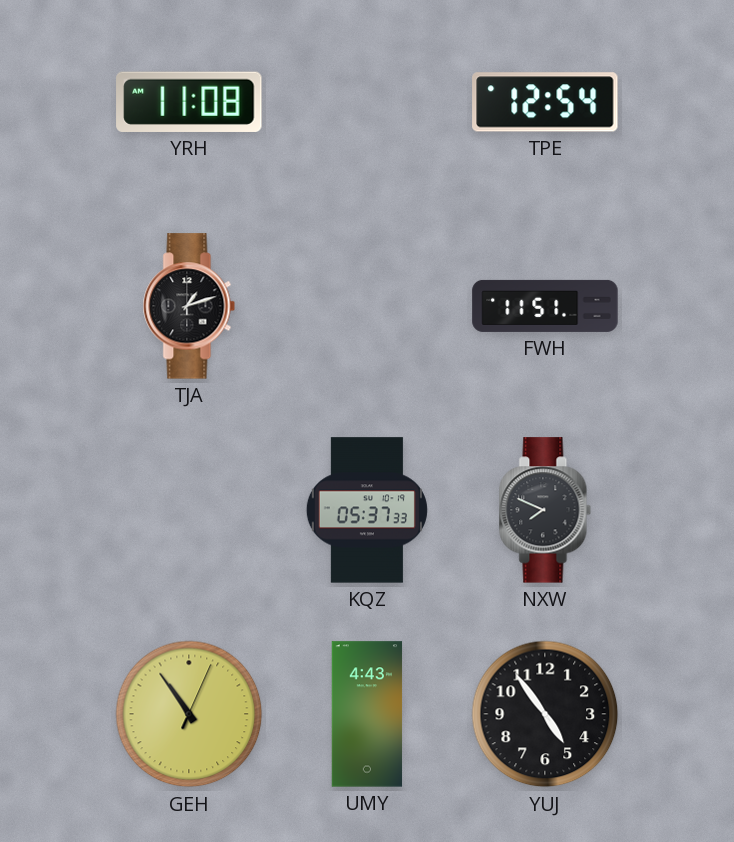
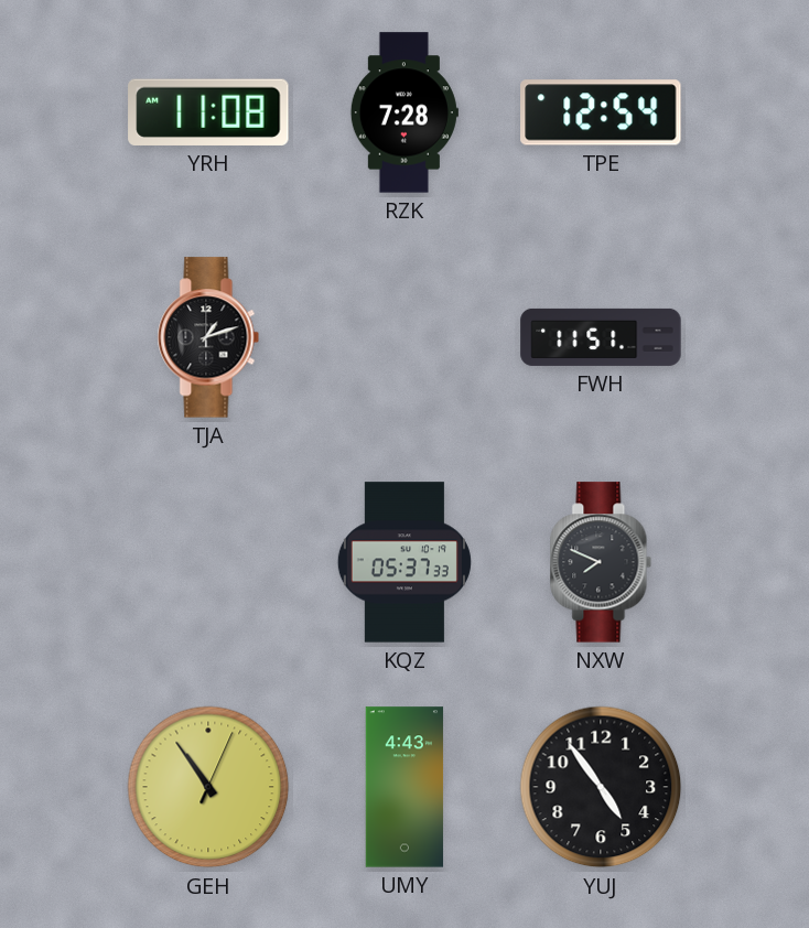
RZK: none -> 7:28 (404, 112)
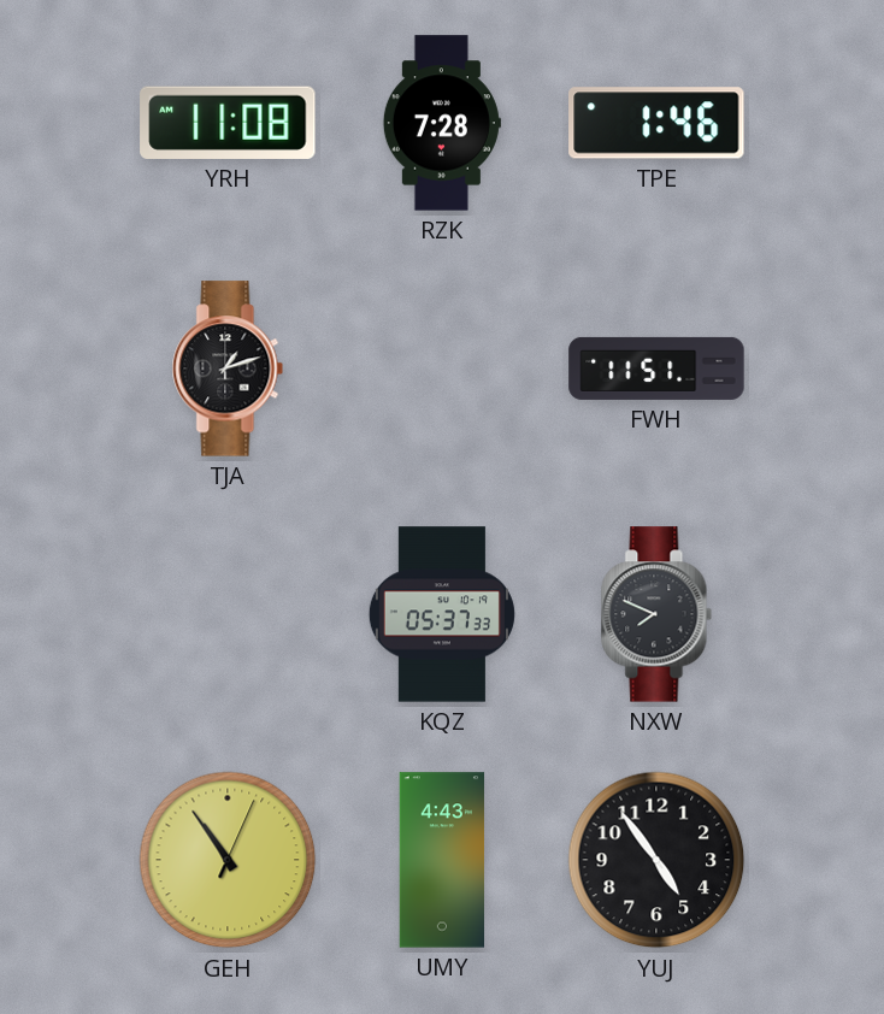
TPE: 12:54 -> 1:46 (656, 123)
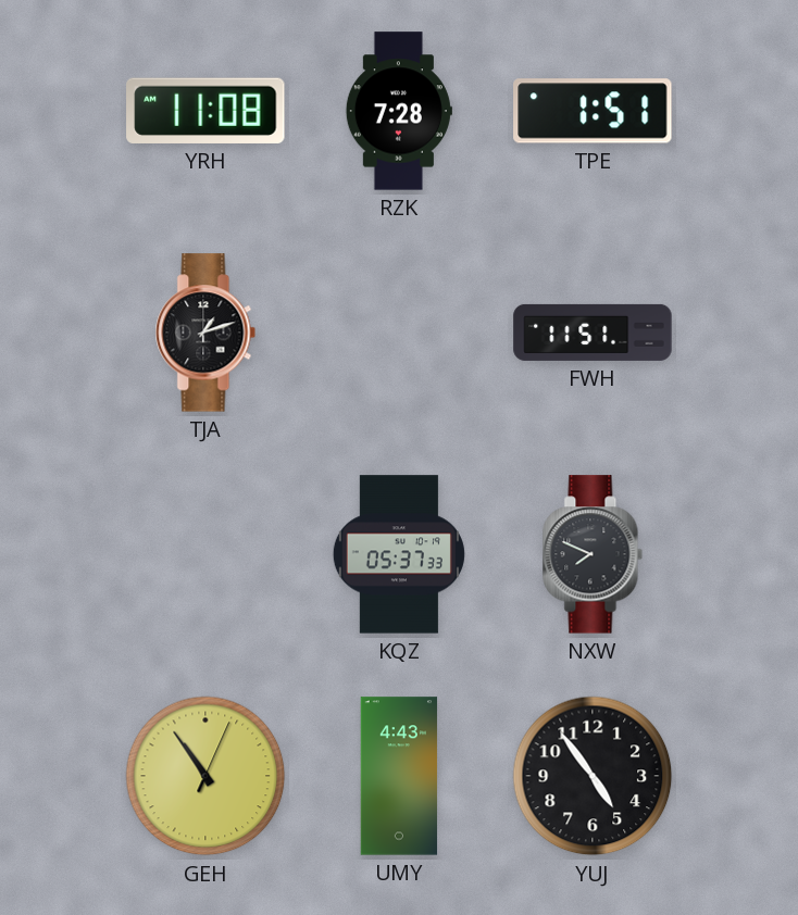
TPE: 1:46 -> 1:51 (593, 111)
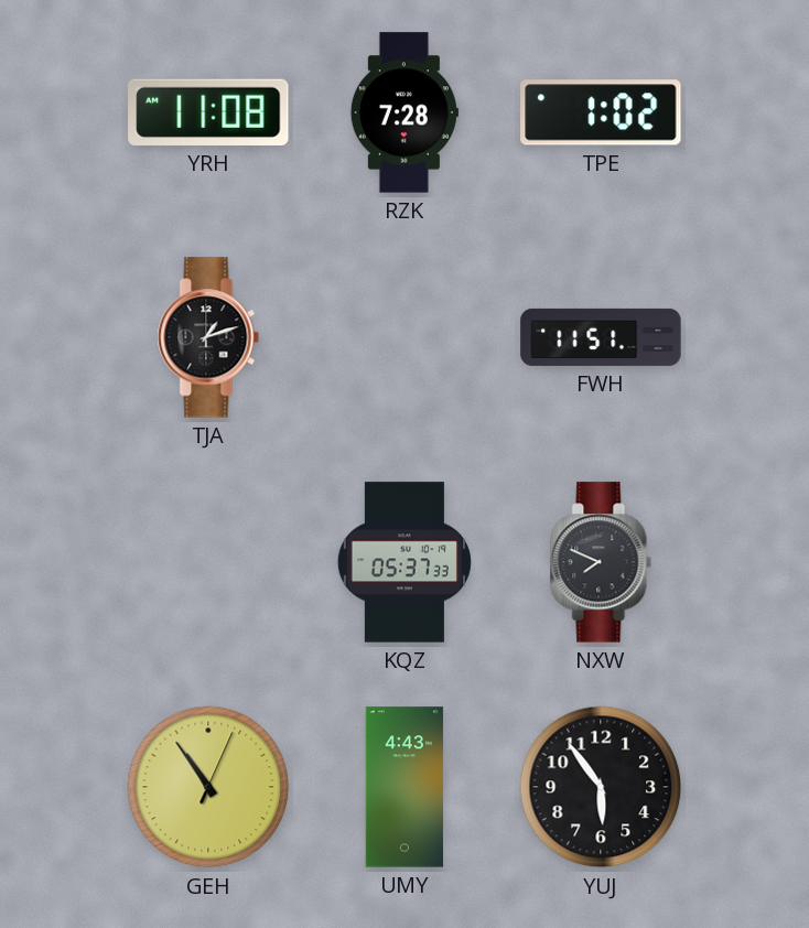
TPE: 1:51 -> 1:02 (601, 112)
YUJ: 4:54 -> 5:54 (601, 787)
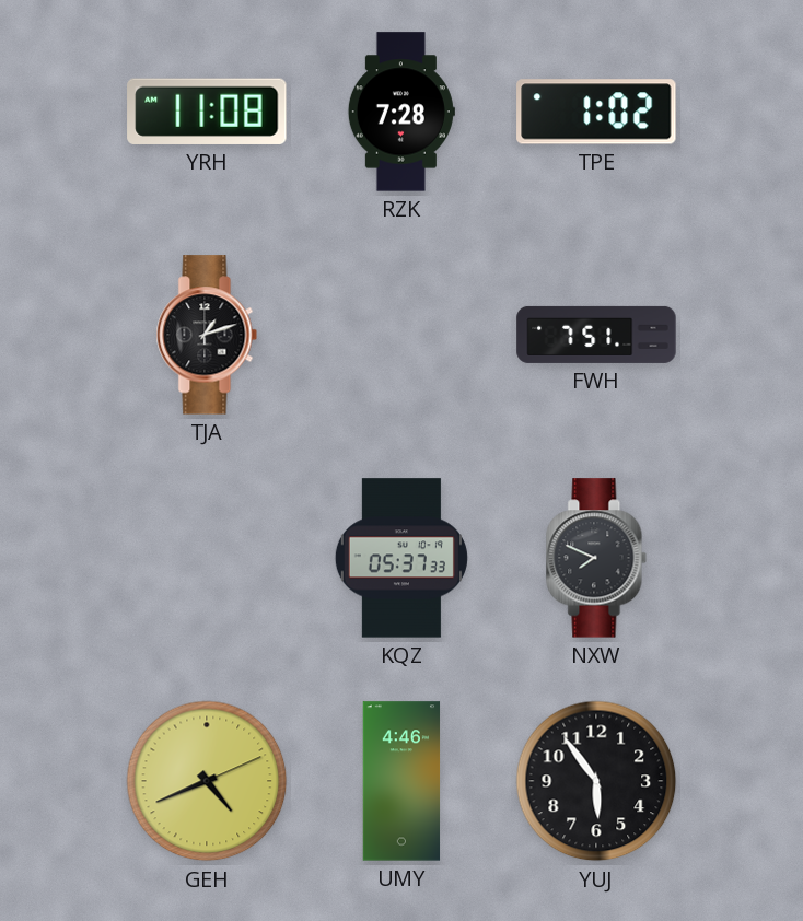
FWH: 11:51 -> 7:51 (596, 335)
GEH: 10:54 -> 4:41 (207, 781)
UMY: 4:43 -> 4:46 (401, 781)
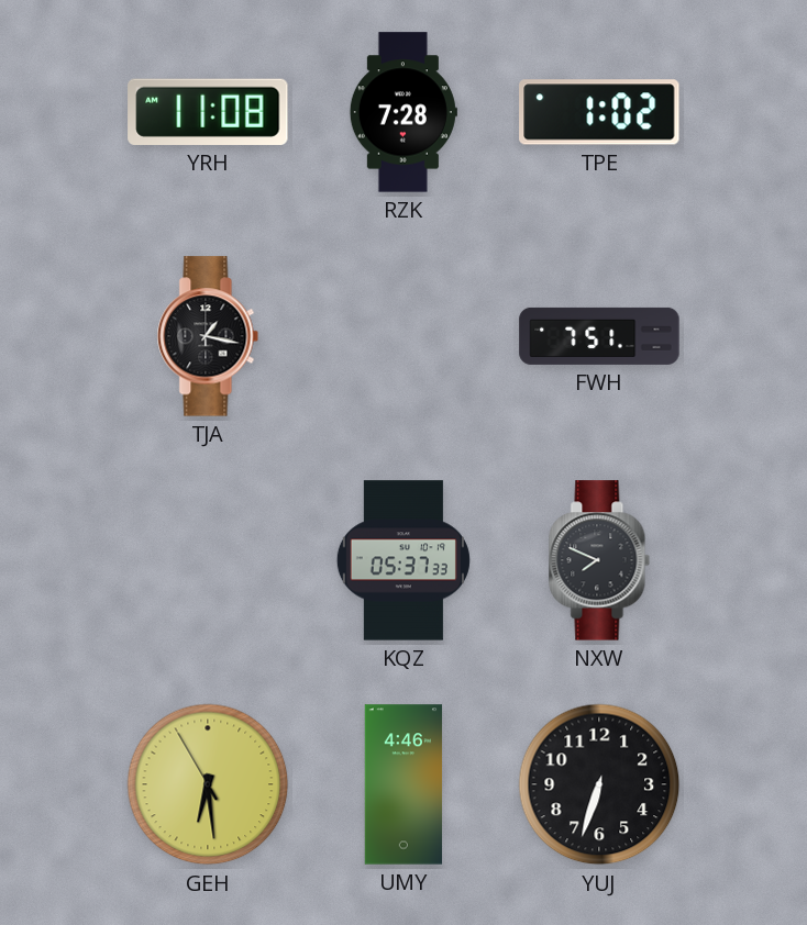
TJA: 1:12 -> 1:17 (208, 336)
GEH: 4:41 -> 6:28 (208, 784)
YUJ: 5:54 -> 6:33 (599, 784)
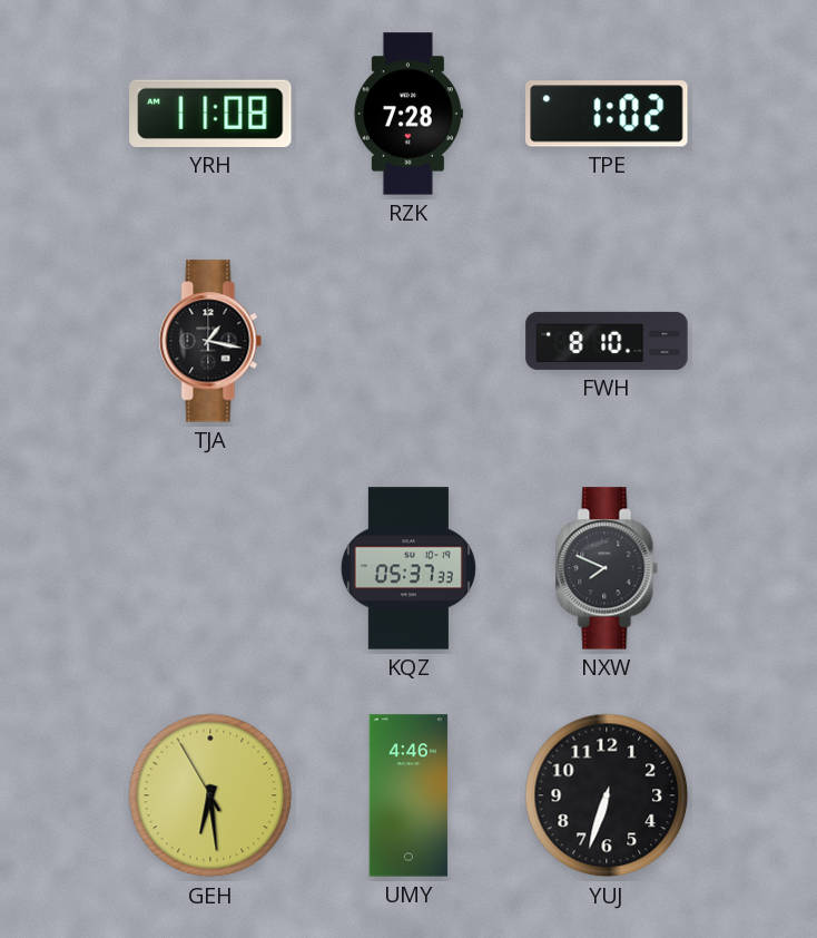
FWH: 7:51 -> 8:10 (607, 341)
